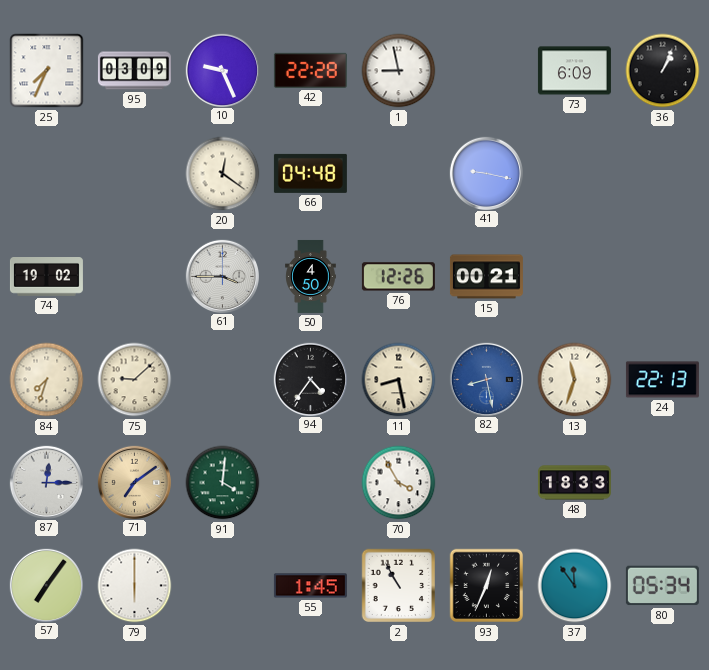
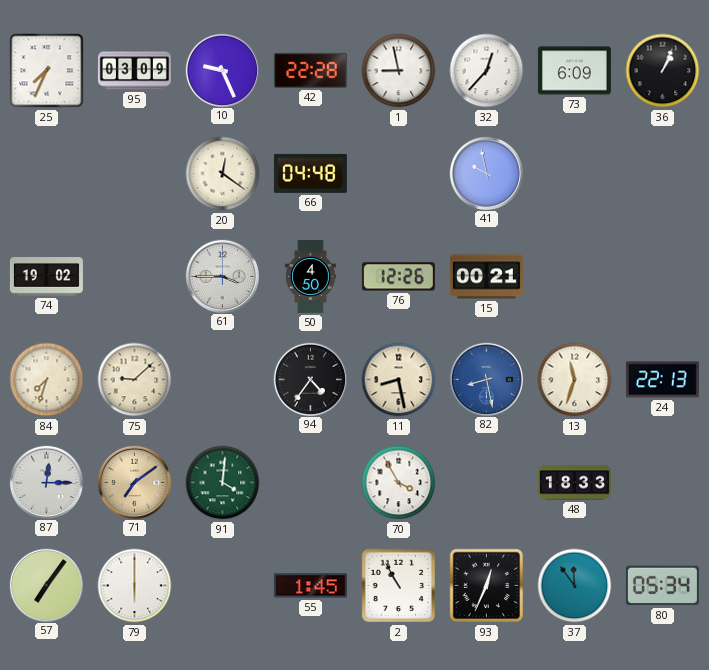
32: none -> 12:37 (487, 71)
41: 9:17 -> 9:58 (486, 173)
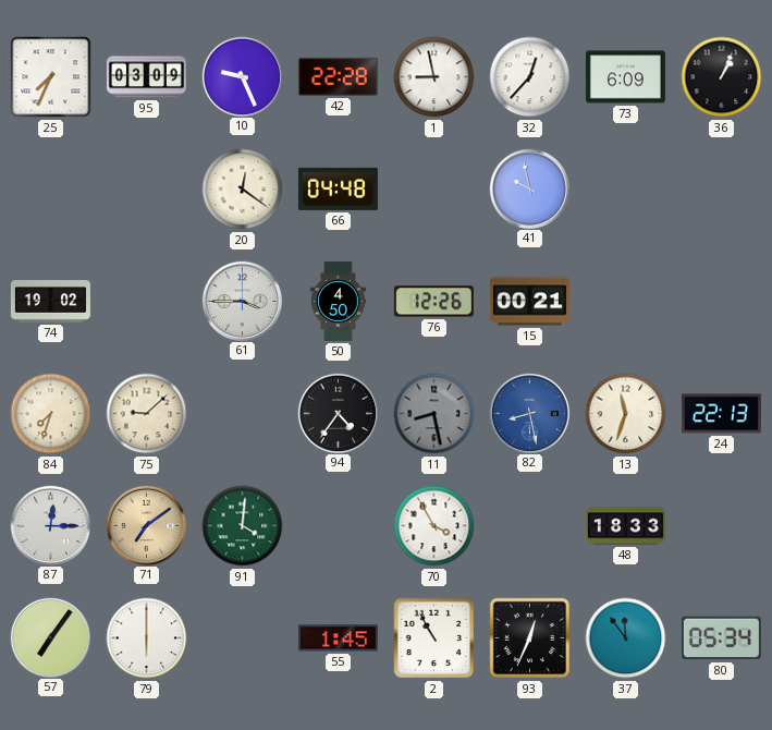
11 dial: cream -> grey (434, 414)
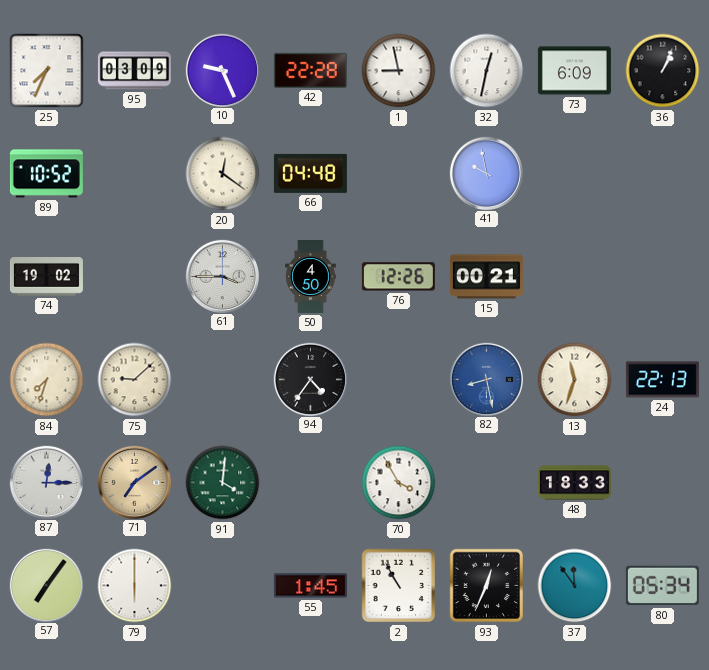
32: 12:37 -> 12:32 (487, 71)
89: none -> 10:52 (46, 174)
11: 8:28 -> none (434, 414)
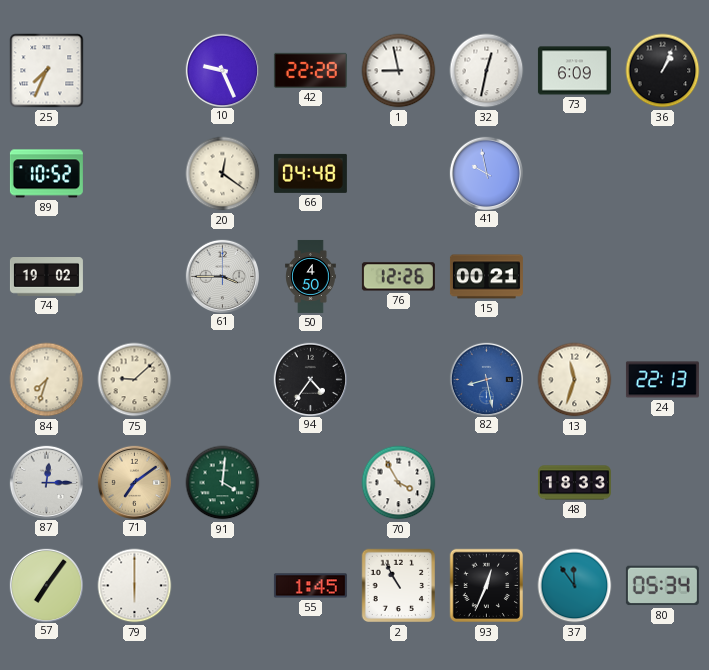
95: 03:09 -> none (134, 71)
